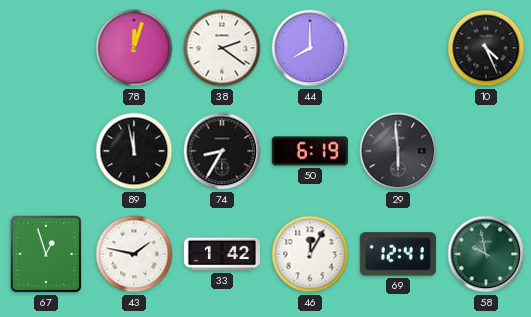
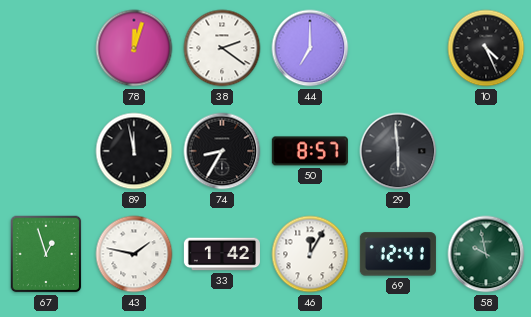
44: 8:00 -> 7:00 (310, 48)
50: 6:19 -> 8:57 (310, 151)
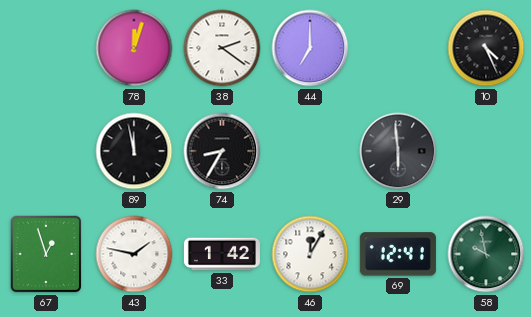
50: 8:57 -> none (310, 151)
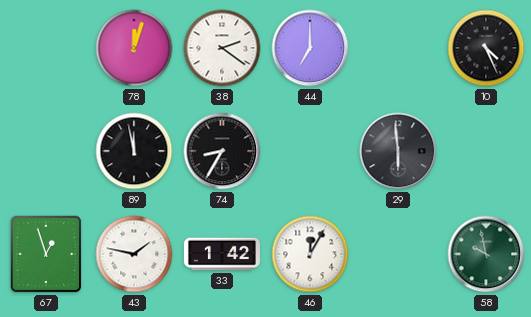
69: 12:41 -> none (398, 254)
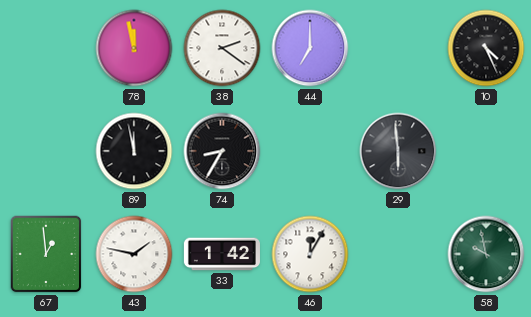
78: 12:03 -> 11:58 (134, 48)
67: 12:57 -> 12:59 (46, 254)
